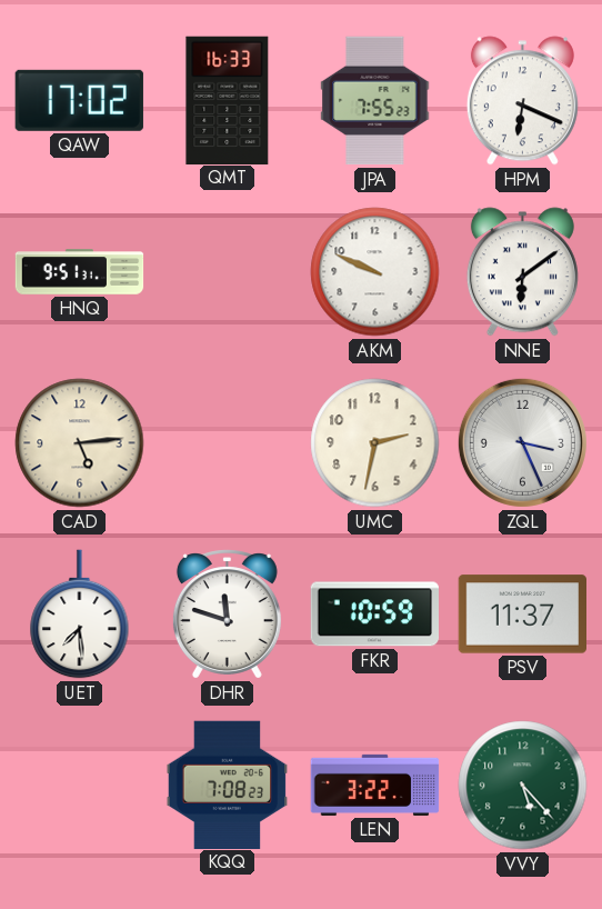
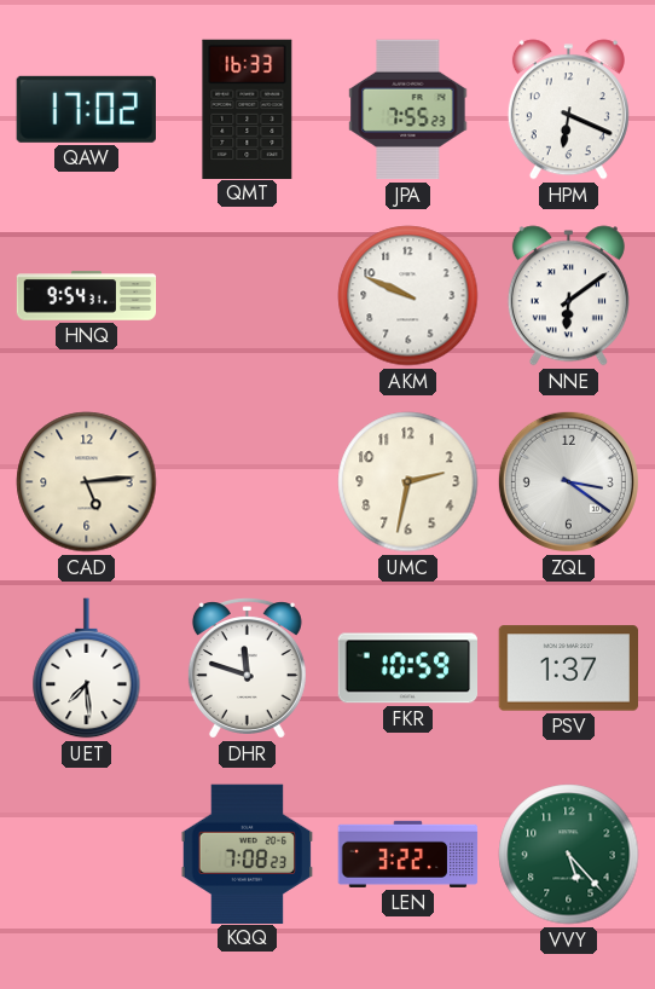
HNQ: 9:51 -> 9:54 (87, 296)
ZQL: 3:26 -> 3:21 (568, 481)
PSV: 11:37 -> 1:37 (569, 669)
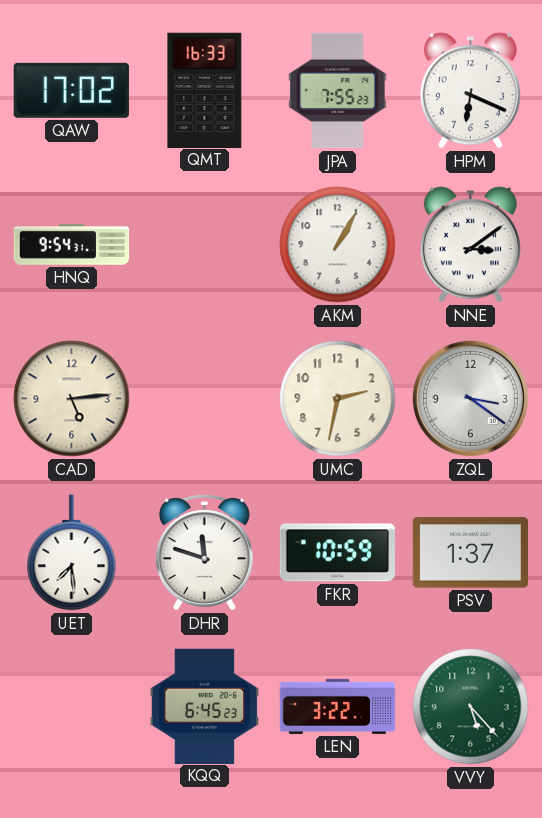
AKM: 9:49 -> 1:05 (338, 245)
NNE: 6:09 -> 3:09 (470, 245)
KQQ: 7:08 -> 6:45 (205, 706)
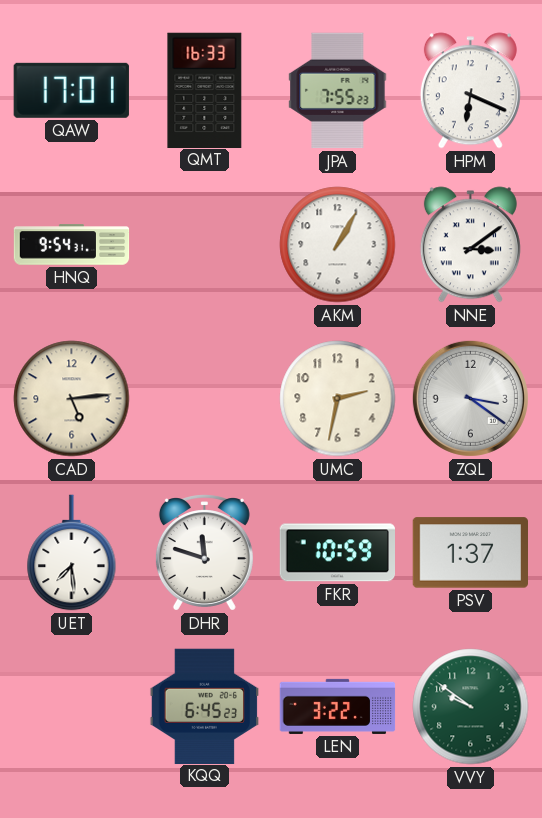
QAW: 17:02 -> 17:01 (71, 90)
VVY: 5:23 -> 9:51 (471, 707)
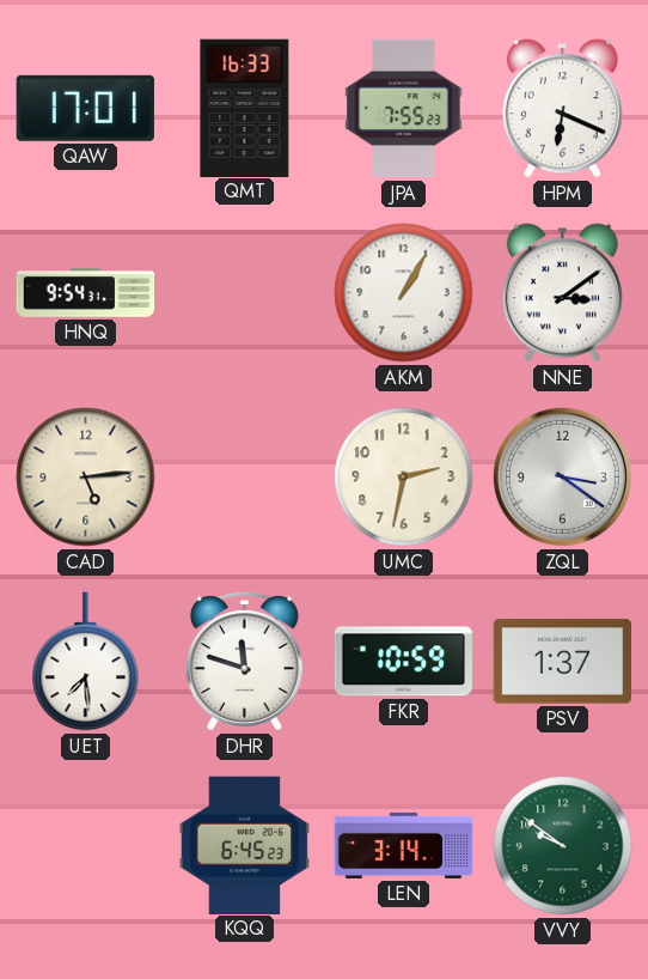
LEN: 3:22 -> 3:14 (404, 845)
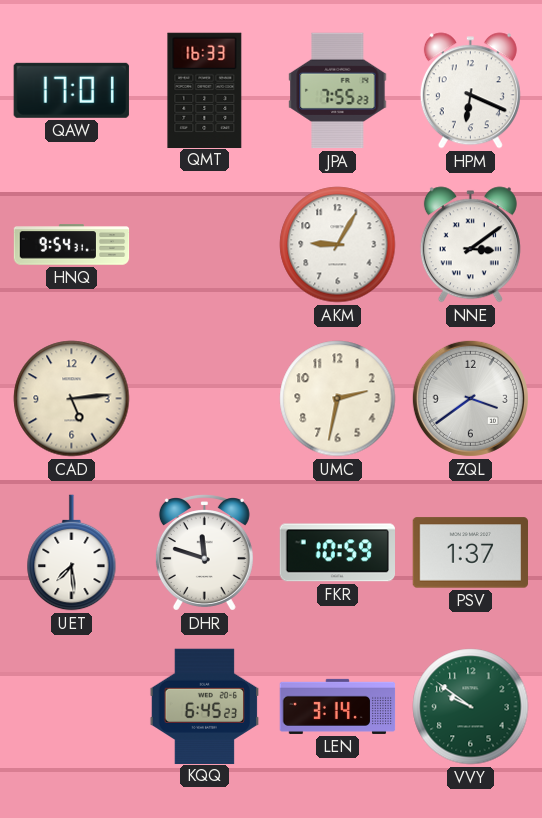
AKM: 1:05 -> 9:05 (338, 245)
ZQL: 3:21 -> 3:39 (470, 398)
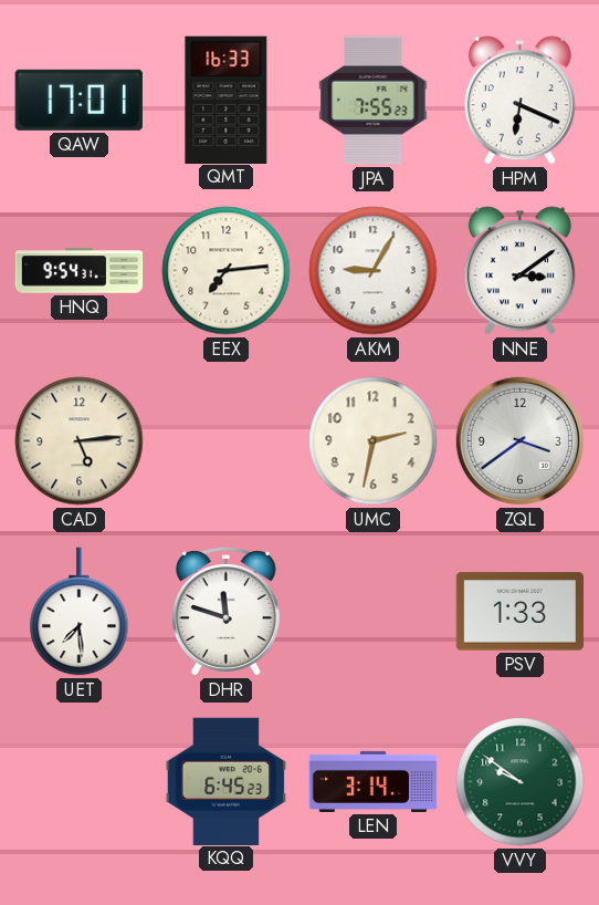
EEX: none -> 7:14 (227, 271)
FKR: 10:59 -> none (337, 553)
PSV: 1:37 -> 1:33 (521, 612)
